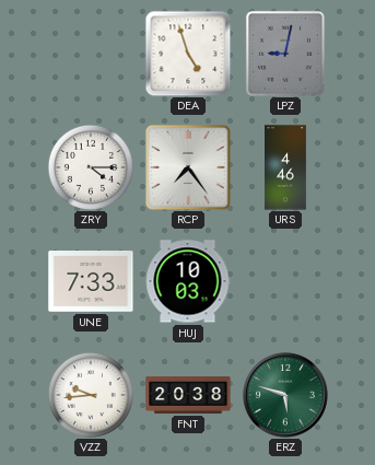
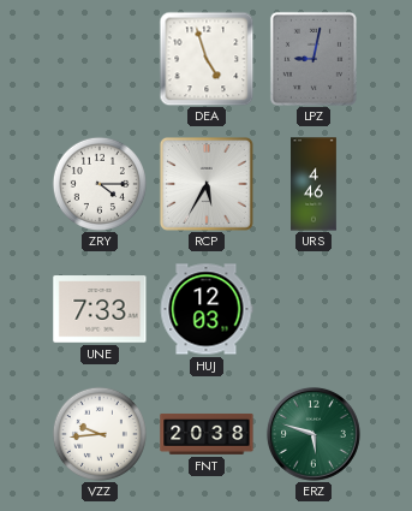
RCP: 7:24 -> 5:35 (207, 184)
HUJ: 10:03 -> 12:03 (207, 309)
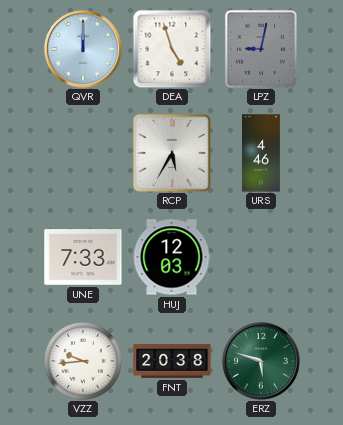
QVR: none -> 12:00 (83, 49)
ZRY: 4:15 -> none (100, 184)
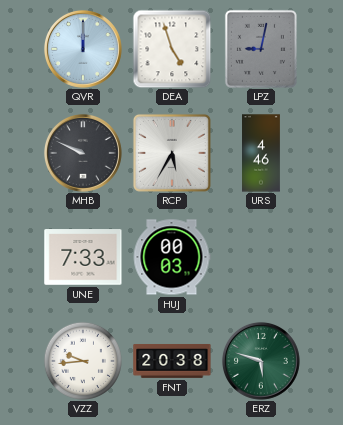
MHB: none -> 9:49 (83, 153)
HUJ: 12:03 -> 00:03 (172, 257)
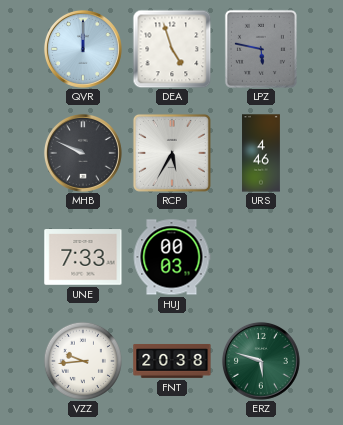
LPZ: 9:02 -> 5:47 (261, 49)
